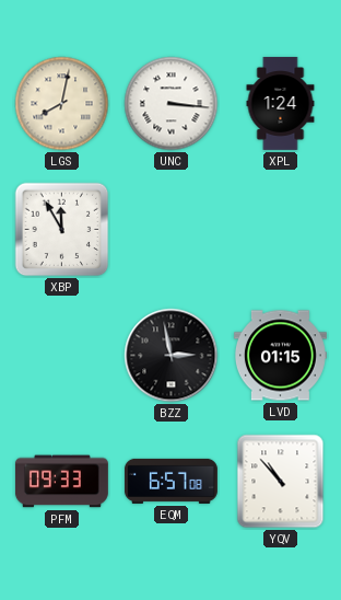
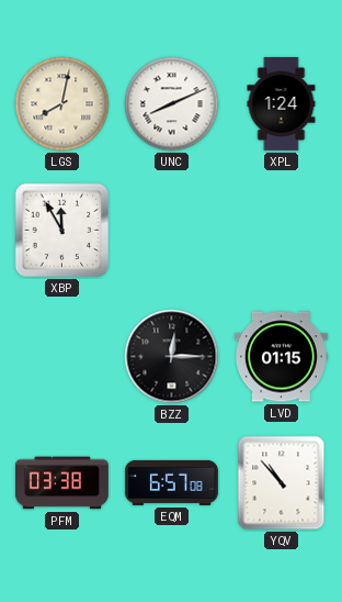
UNC: 3:16 -> 8:11 (172, 104)
BZZ: 2:58 -> 12:15 (172, 357)
PFM: 09:33 -> 03:38 (61, 483)
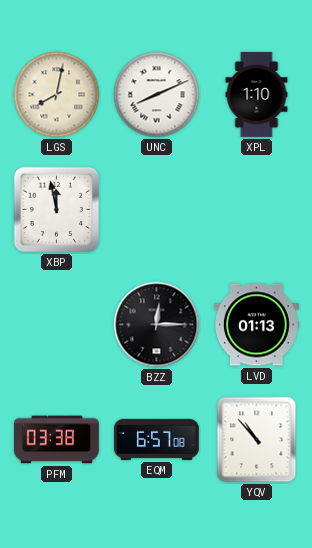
XPL: 1:24 -> 1:10 (257, 94)
XBP: 11:55 -> 11:58 (57, 210)
LVD: 01:15 -> 01:13 (256, 325)
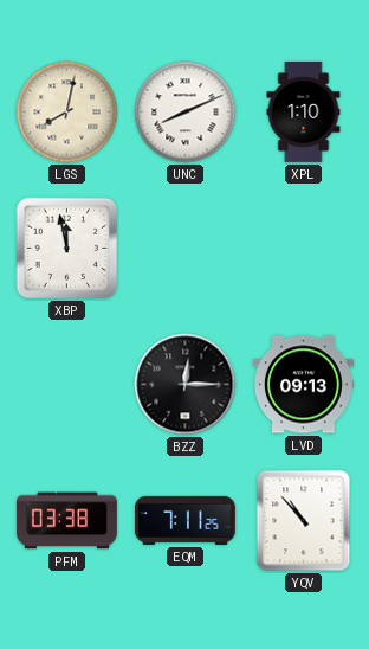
LVD: 01:13 -> 09:13 (303, 385)
EQM: 6:57 -> 7:11 (184, 520)
